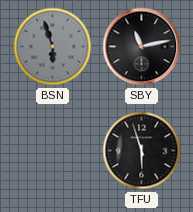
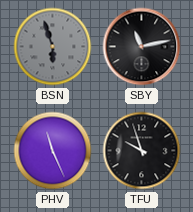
PHV: none -> 11:26 (53, 151)
TFU: 5:57 -> 9:57 (142, 151)
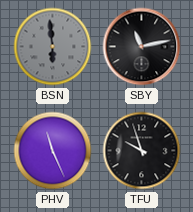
BSN: 5:57 -> 5:59 (53, 47)
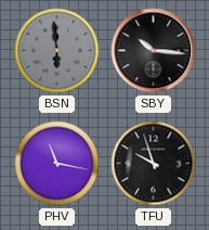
SBY: 11:13 -> 10:16 (154, 51)
PHV: 11:26 -> 11:17 (57, 164)
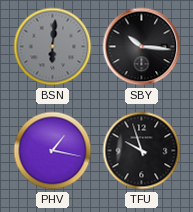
BSN: 5:59 -> 6:01 (53, 47)
PHV: 11:17 -> 1:17 (53, 151)
